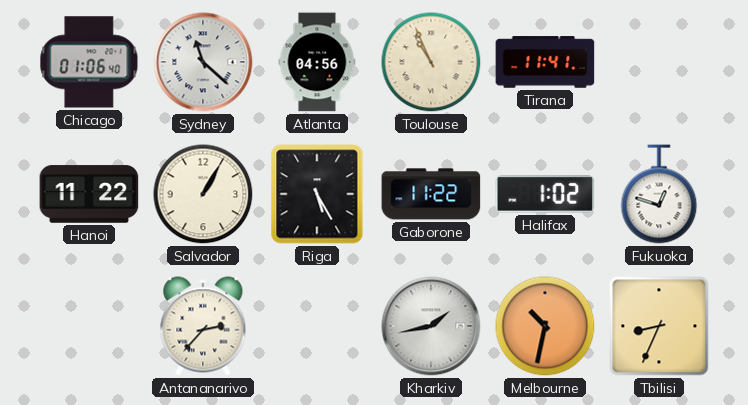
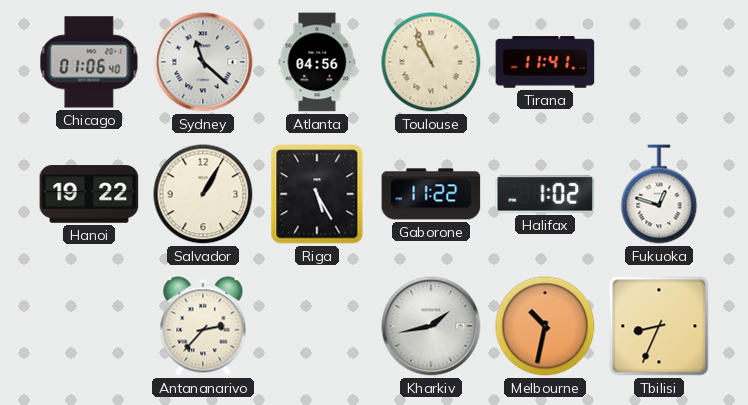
Hanoi: 11:22 -> 19:22 (89, 194)
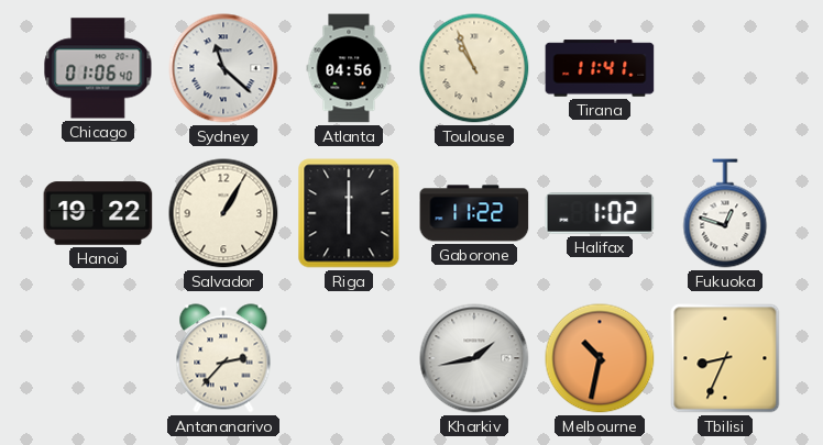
Riga: 5:25 -> 6:00 (349, 213)
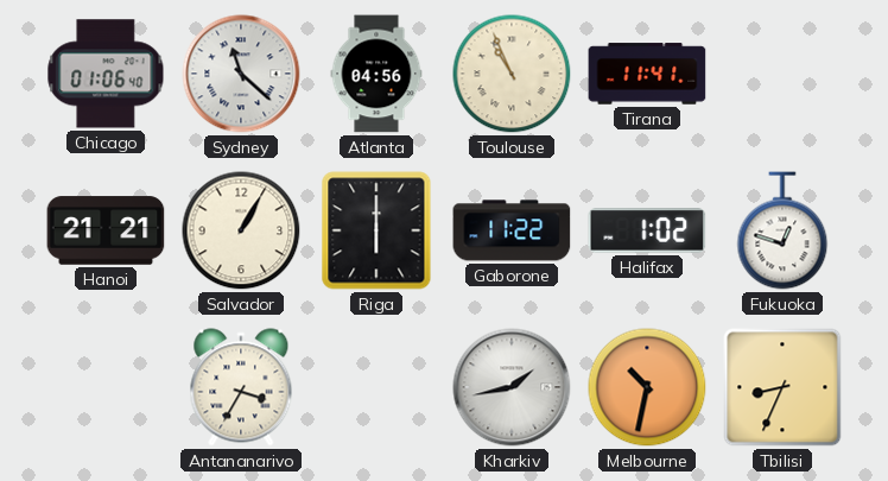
Hanoi: 19:22 -> 21:21 (106, 230)
Antananarivo: 2:37 -> 3:35 (241, 387)
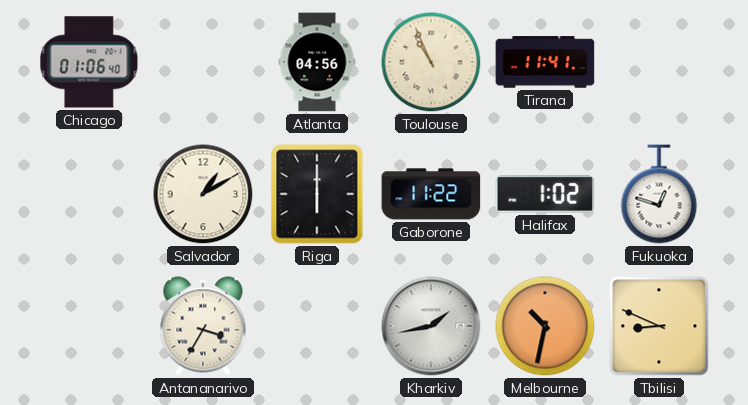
Sydney: 11:22 -> none (241, 74)
Hanoi: 21:21 -> none (106, 230)
Salvador: 1:05 -> 1:10 (203, 194)
Tbilisi: 8:34 -> 8:49 (659, 326)
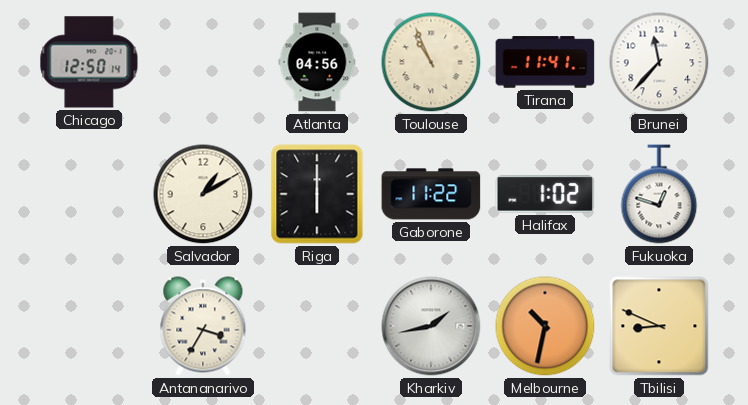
Chicago: 01:06 -> 12:50 (89, 62)
Brunei: none -> 11:37 (659, 62)
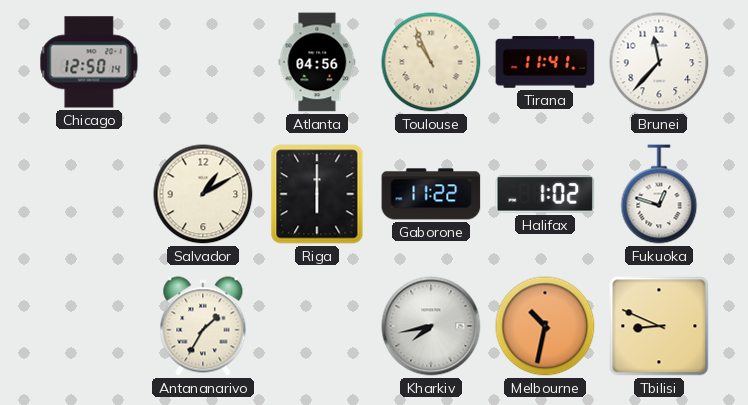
Antananarivo: 3:35 -> 1:35 (203, 326)
Kharkiv: 1:43 -> 7:43 (431, 326)
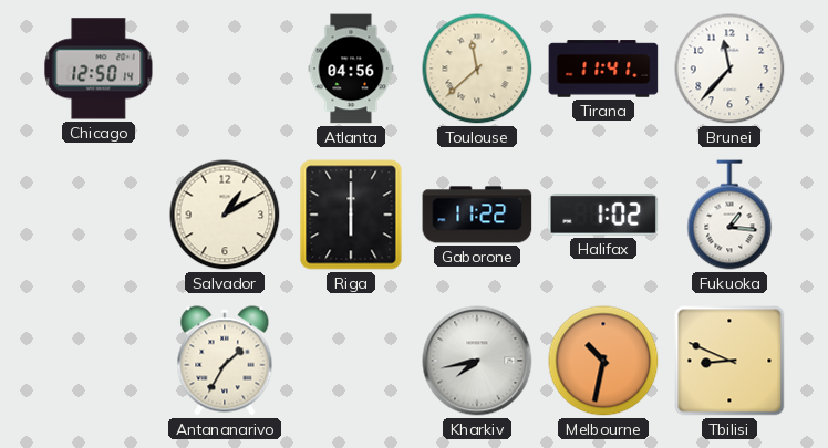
Toulouse: 10:56 -> 11:38 (477, 69)
Fukuoka: 12:48 -> 1:16 (729, 215)
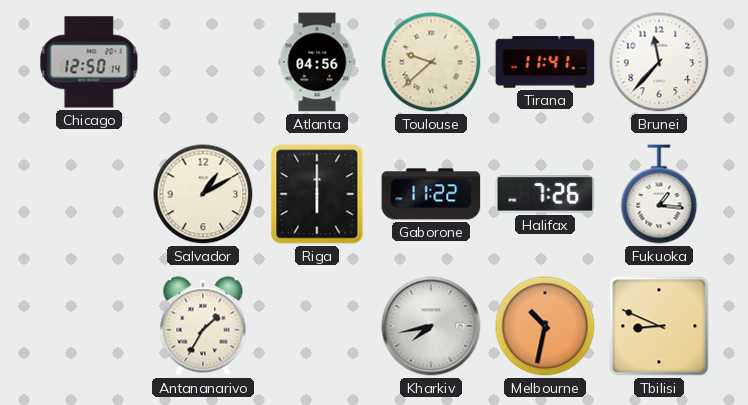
Toulouse: 11:38 -> 9:38 (431, 62)
Halifax: 1:02 -> 7:26 (545, 194)
